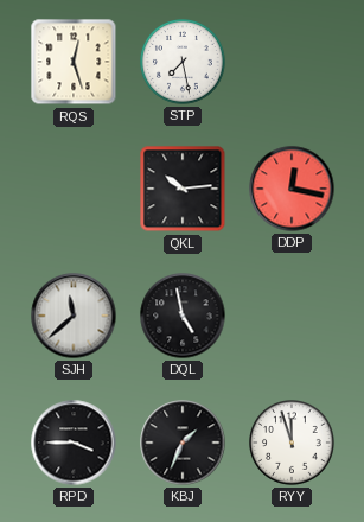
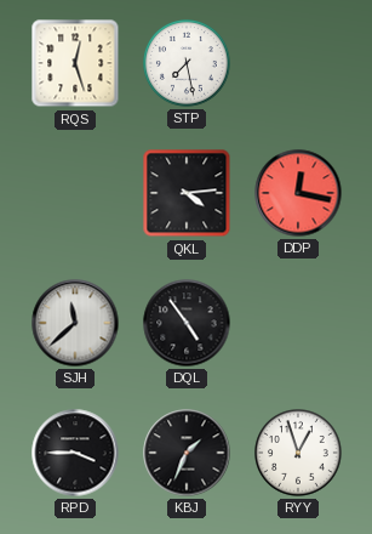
QKL: 10:14 -> 4:14 (187, 193)
DQL: 4:58 -> 4:54 (187, 323)
RYY: 11:57 -> 12:57 (299, 454)
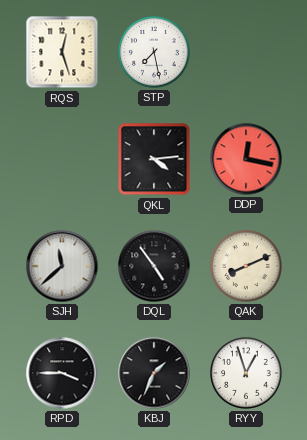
QAK: none -> 8:11 (247, 267)
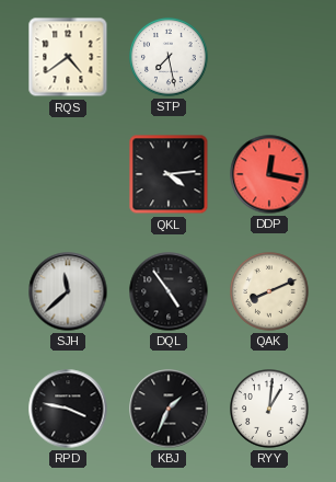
RQS: 12:27 -> 4:39 (68, 57)
RPD: 3:45 -> 3:47 (68, 409)
RYY: 12:57 -> 1:01 (270, 410)
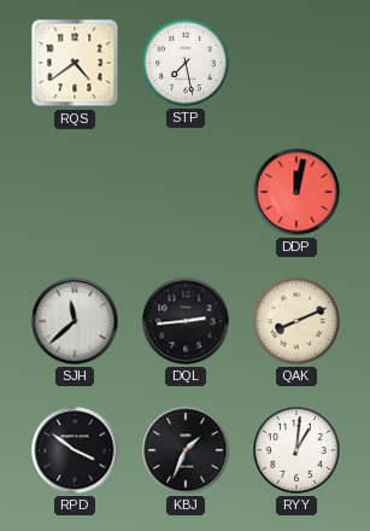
QKL: 4:14 -> none (169, 174)
DDP: 12:17 -> 12:02 (296, 192)
DQL: 4:54 -> 2:44 (186, 321)
RPD: 3:47 -> 3:51 (75, 450)
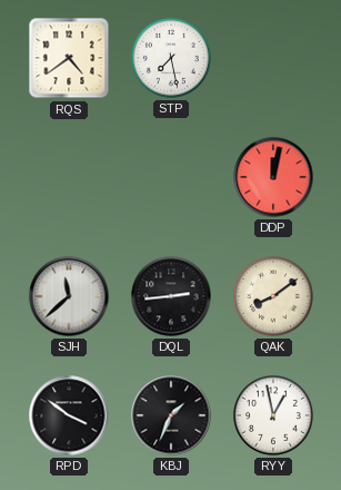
QAK: 8:11 -> 8:09 (274, 297)
RYY: 1:01 -> 12:58 (274, 416)
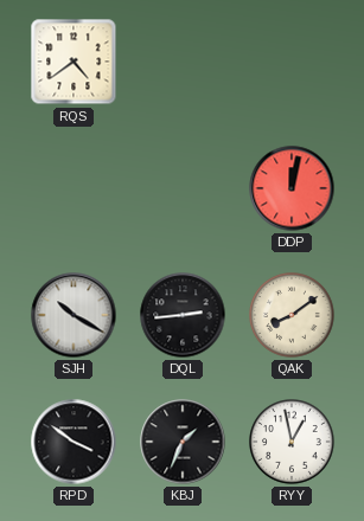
STP: 7:28 -> none (172, 59)
SJH: 11:38 -> 10:20 (74, 315)
